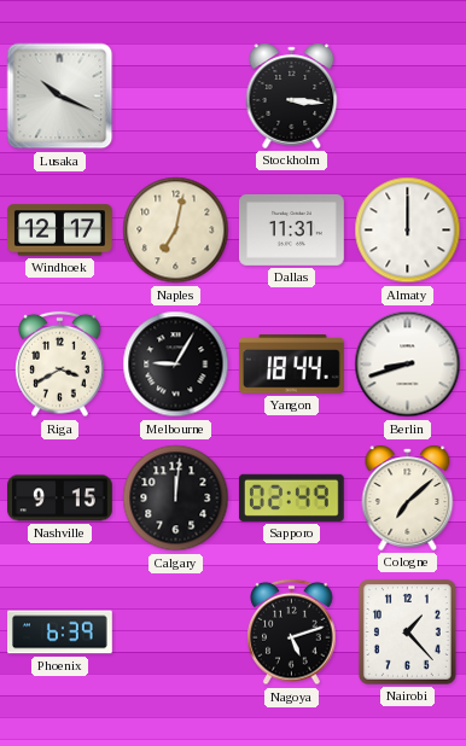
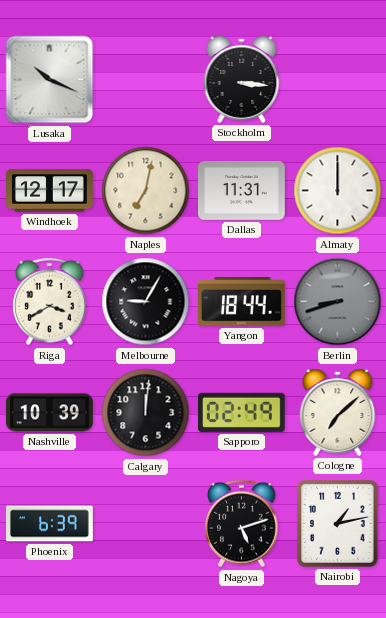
Berlin dial: white -> grey (338, 302)
Nashville: 9:15 -> 10:39 (50, 413)
Nairobi: 1:23 -> 1:13 (337, 523)
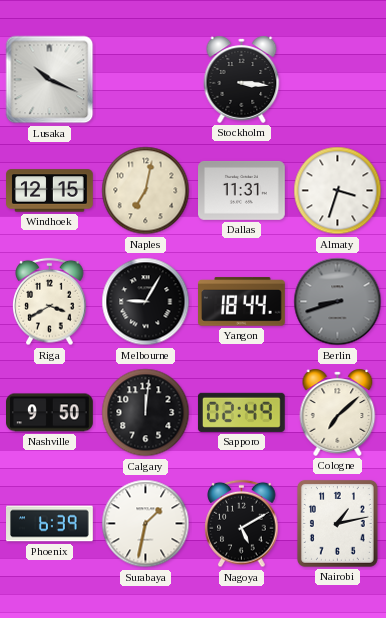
Windhoek: 12:17 -> 12:15 (50, 191)
Almaty: 12:00 -> 3:33 (338, 191)
Nashville: 10:39 -> 9:50 (50, 413)
Surabaya: none -> 1:32 (146, 524)
Nagoya: 5:12 -> 5:10 (242, 524)
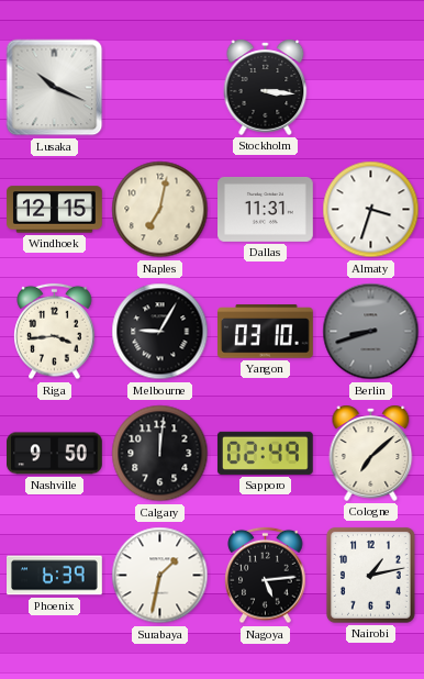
Riga: 3:40 -> 3:44 (55, 332)
Yangon: 18:44 -> 03:10 (266, 332)
Nagoya: 5:10 -> 5:14 (266, 576)
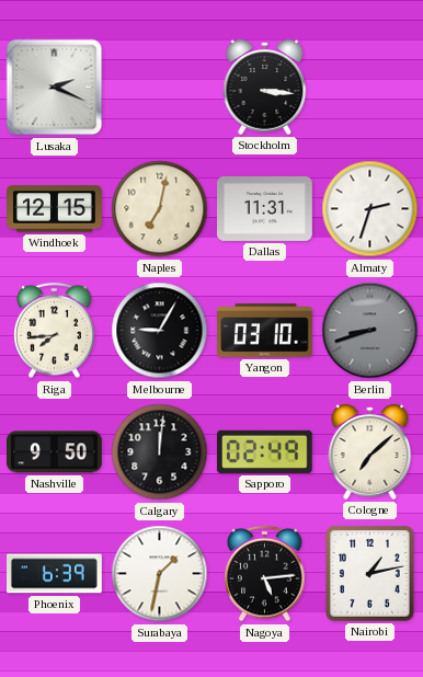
Lusaka: 10:19 -> 2:19 (55, 88)
Almaty: 3:33 -> 2:33 (370, 209)
Riga: 3:44 -> 7:44 (55, 331)
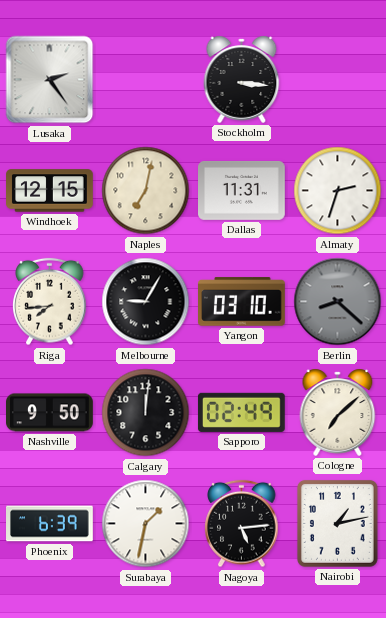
Lusaka: 2:19 -> 2:24 (50, 80)
Berlin: 8:42 -> 8:22 (338, 302)
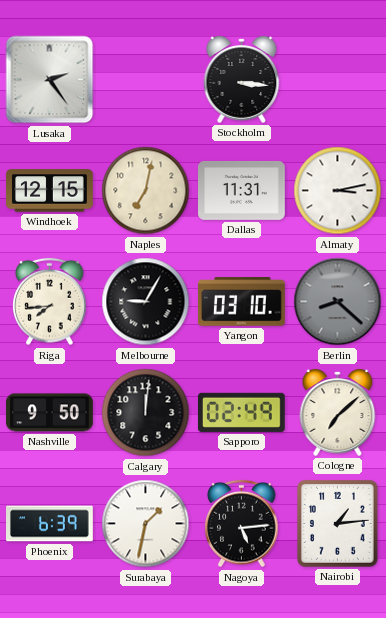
Almaty: 2:33 -> 3:13 (338, 191)
Nairobi: 1:13 -> 1:14 (337, 523)
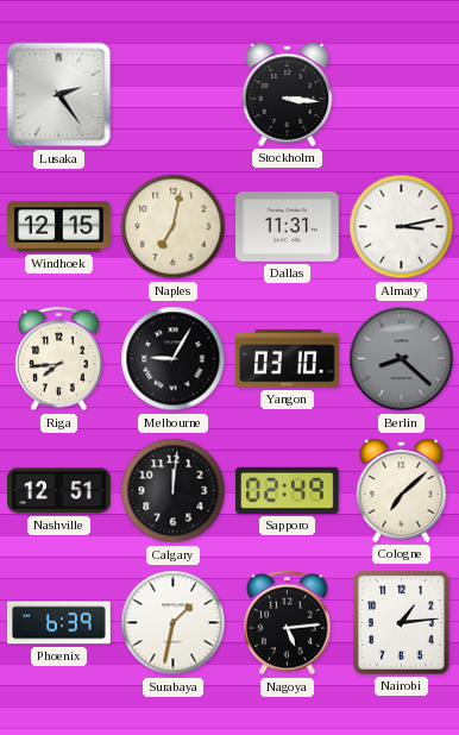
Nashville: 9:50 -> 12:51 (59, 491)
